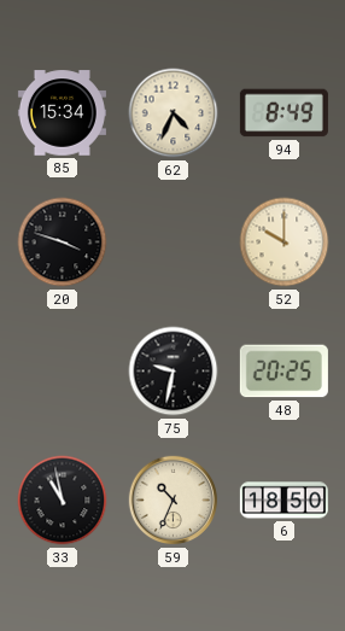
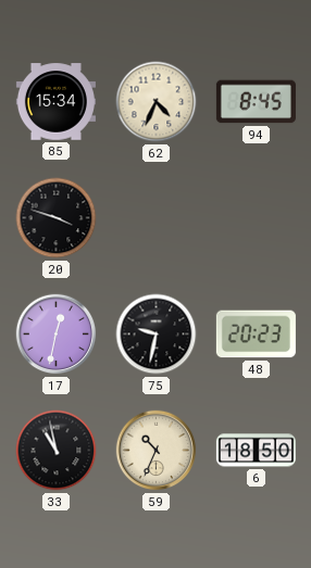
94: 8:49 -> 8:45 (256, 102)
52: 10:00 -> none (285, 243)
17: none -> 12:32 (57, 335)
48: 20:25 -> 20:23 (256, 335)
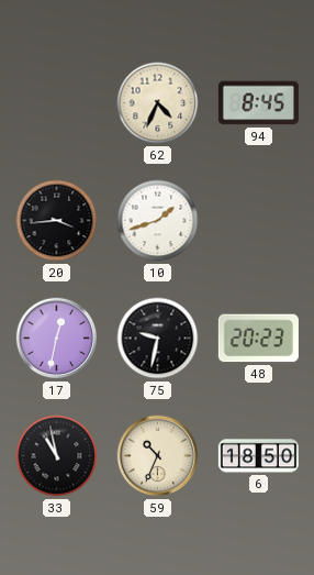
85: 15:34 -> none (55, 102)
20: 3:48 -> 3:44 (57, 221)
10: none -> 1:42 (158, 221)
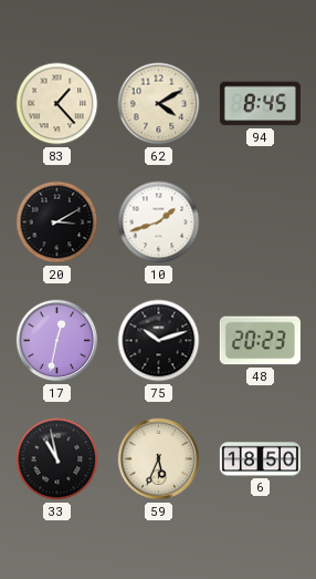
83: none -> 1:23 (57, 104)
62: 4:34 -> 4:10 (159, 104)
20: 3:44 -> 3:10 (57, 223)
75: 9:32 -> 10:12 (159, 341)
59: 10:34 -> 5:34 (159, 459)
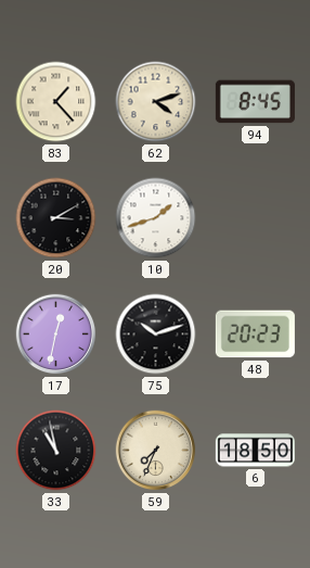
62: 4:10 -> 4:12 (156, 102)
59: 5:34 -> 7:34 (156, 451)
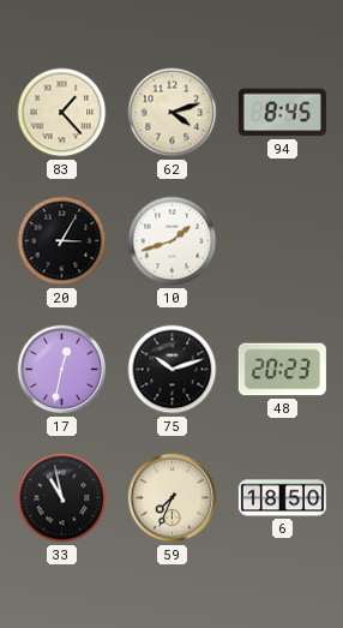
20: 3:10 -> 3:05 (62, 241)
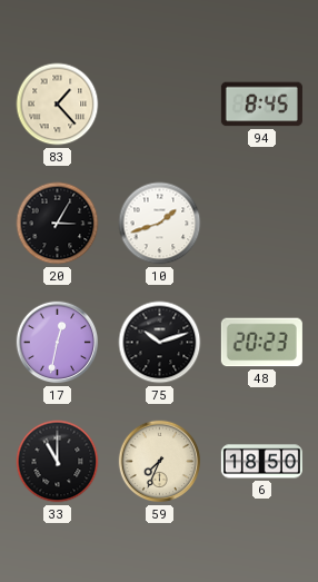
62: 4:12 -> none (173, 113)
33: 10:58 -> 11:00 (58, 462)
